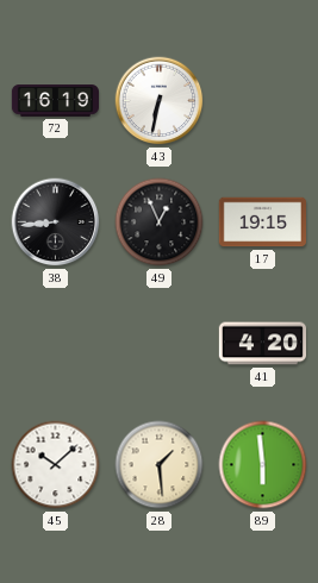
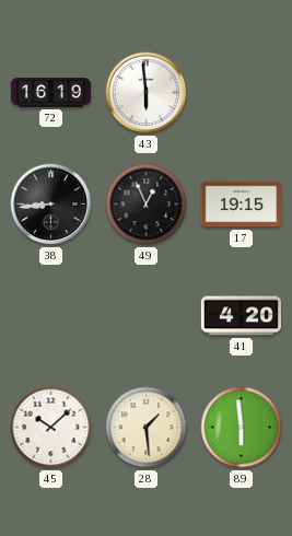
43: 6:32 -> 5:59 (147, 93)
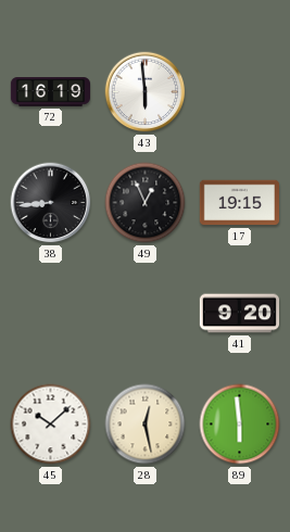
41: 4:20 -> 9:20 (239, 314)
28: 1:29 -> 12:28 (146, 425)
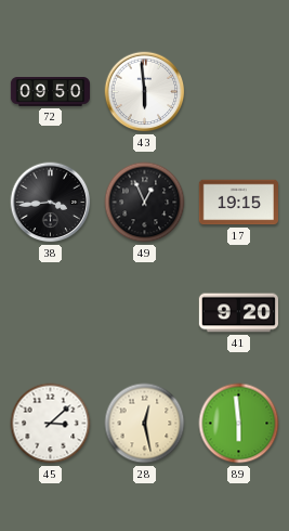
72: 16:19 -> 09:50 (50, 92)
38: 8:44 -> 3:44 (51, 203)
45: 10:08 -> 3:08 (51, 424)
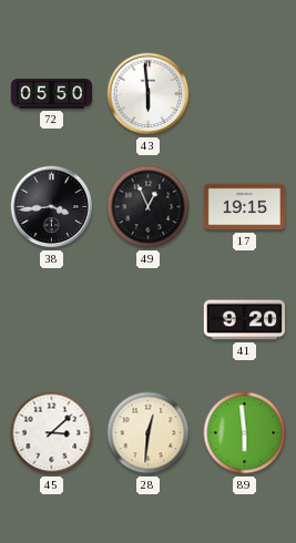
72: 09:50 -> 05:50 (51, 94)
28: 12:28 -> 12:31 (149, 433)
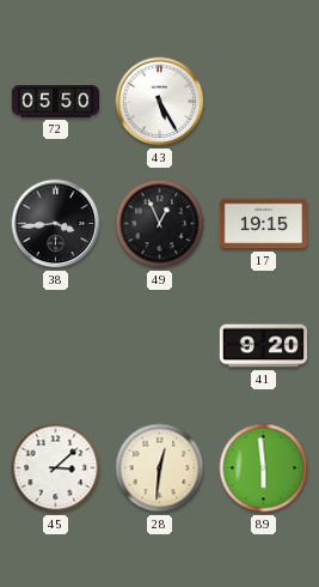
43: 5:59 -> 5:25 (160, 102)
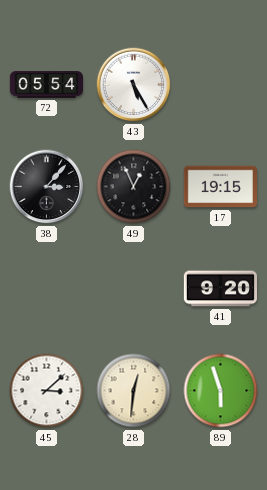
72: 05:50 -> 05:54 (46, 85)
38: 3:44 -> 3:07 (47, 187)
89: 5:59 -> 5:57 (221, 391)
